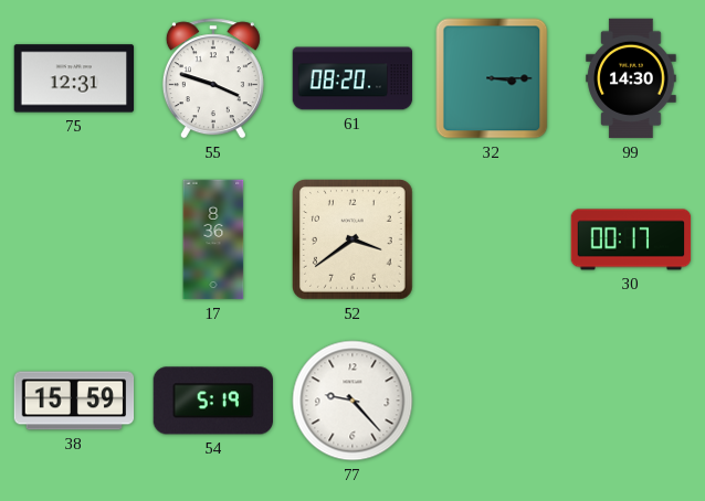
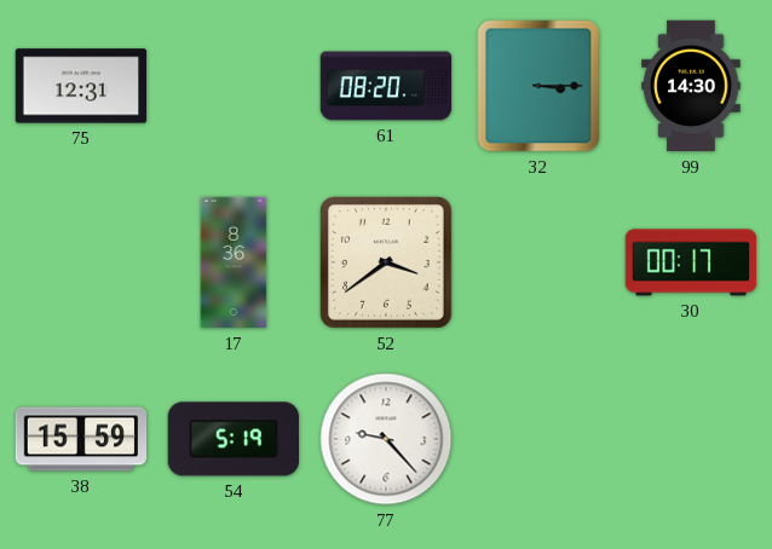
55: 3:48 -> none (213, 78)
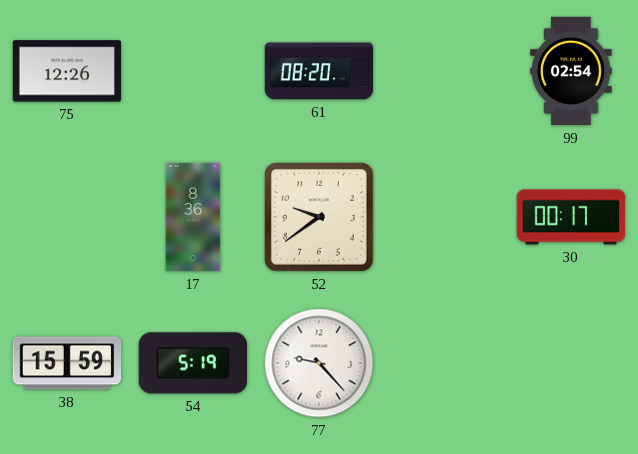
75: 12:31 -> 12:26 (67, 71)
32: 3:15 -> none (538, 86)
99: 14:30 -> 02:54 (571, 71)
52: 3:39 -> 9:39 (320, 218)
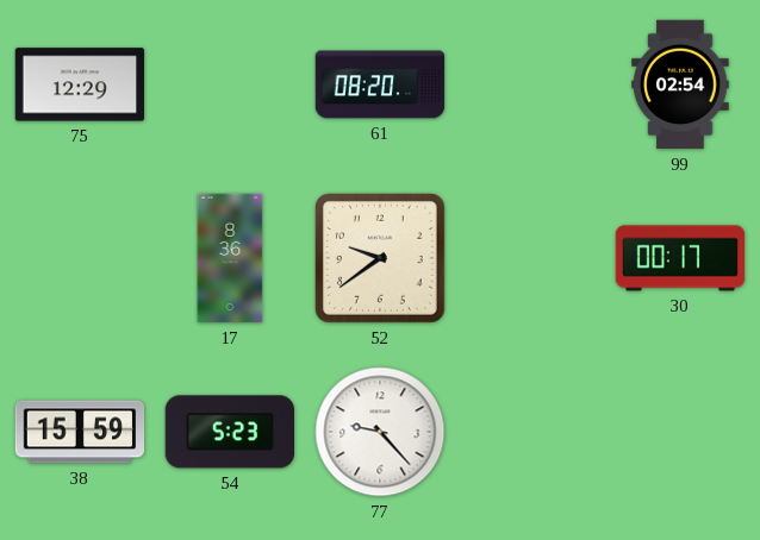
75: 12:26 -> 12:29 (80, 84)
54: 5:19 -> 5:23 (229, 432)
